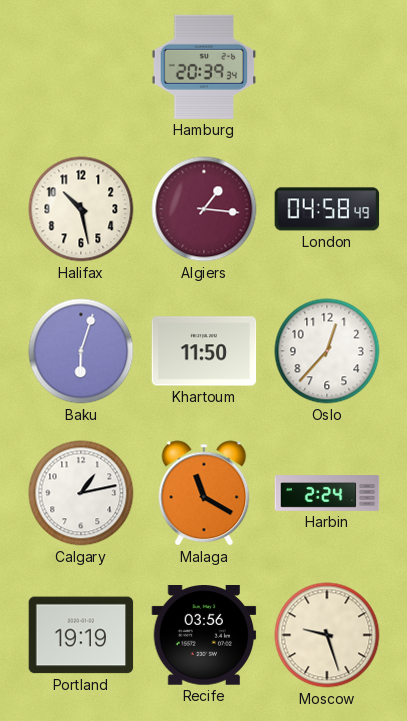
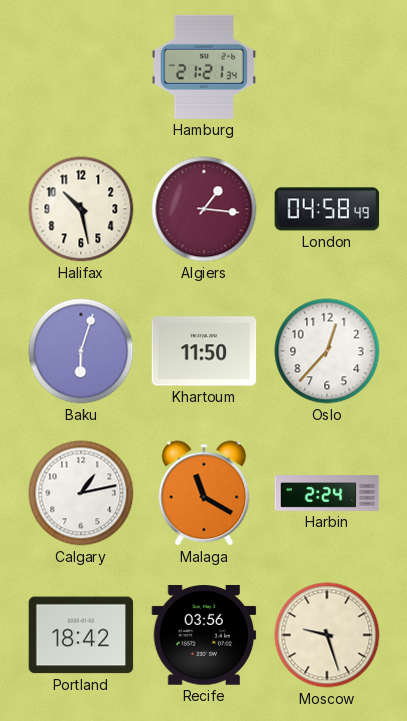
Hamburg: 20:39 -> 21:21 (204, 67)
Portland: 19:19 -> 18:42 (81, 635)
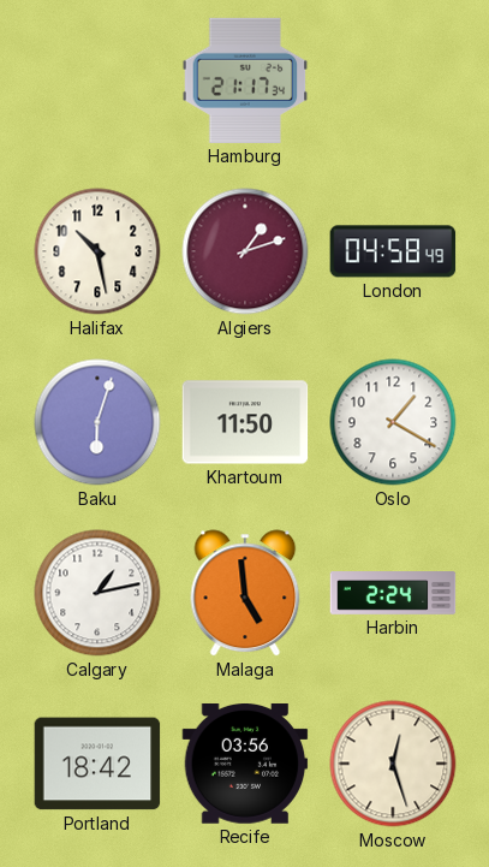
Hamburg: 21:21 -> 21:17 (245, 81)
Algiers: 1:16 -> 1:12 (245, 251)
Oslo: 12:37 -> 1:20 (393, 422)
Malaga: 11:20 -> 4:59 (245, 593)
Moscow: 9:27 -> 12:27 (393, 764)
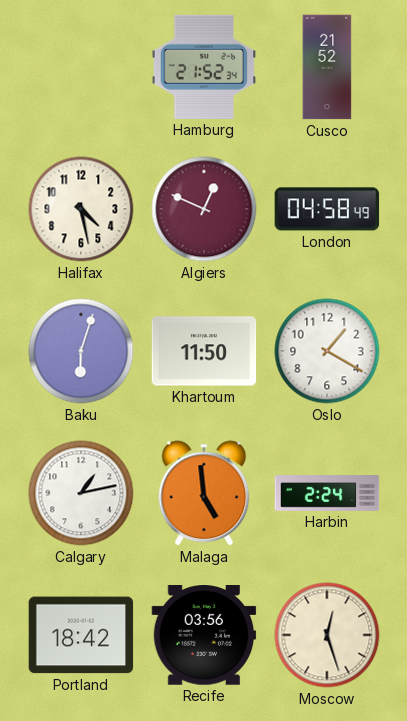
Hamburg: 21:17 -> 21:52 (204, 67)
Cusco: none -> 21:52 (327, 67)
Halifax: 10:28 -> 4:28 (81, 209)
Algiers: 1:12 -> 12:49 (204, 209)
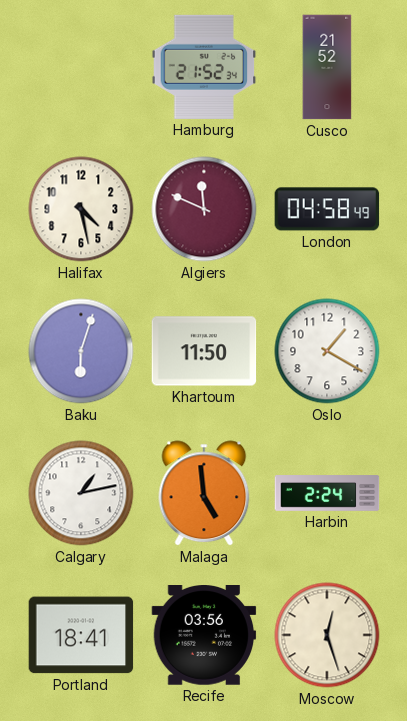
Algiers: 12:49 -> 11:49 (204, 209)
Portland: 18:42 -> 18:41 (81, 635)
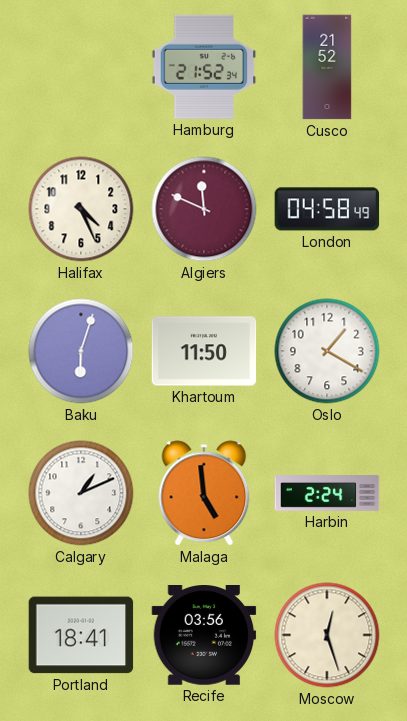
Halifax: 4:28 -> 4:26 (81, 209)
Calgary: 1:13 -> 1:11 (81, 493)
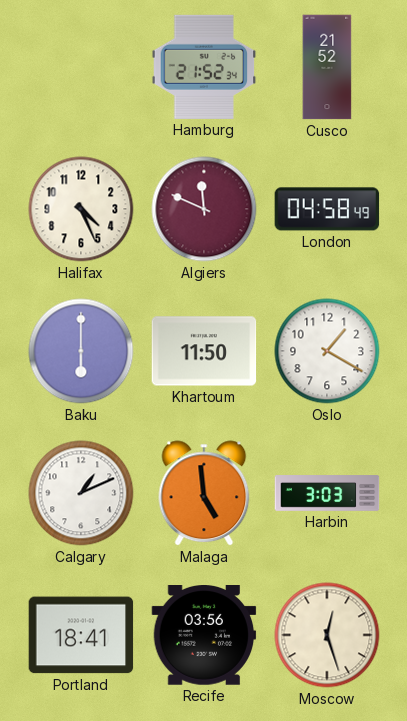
Baku: 6:03 -> 6:00 (81, 351)
Harbin: 2:24 -> 3:03 (327, 493)
